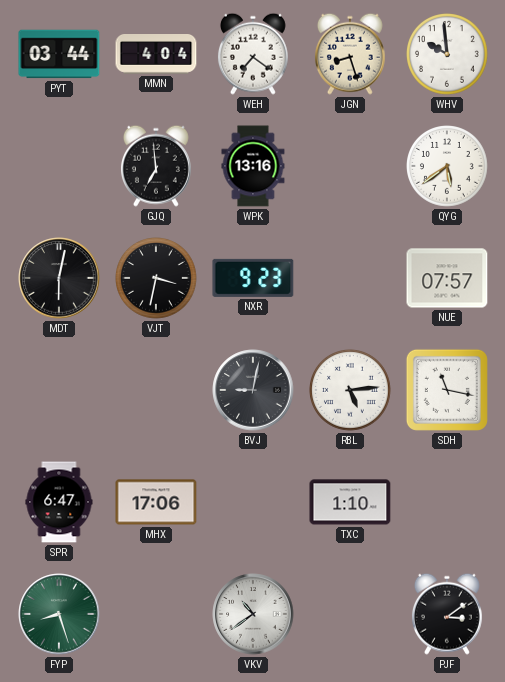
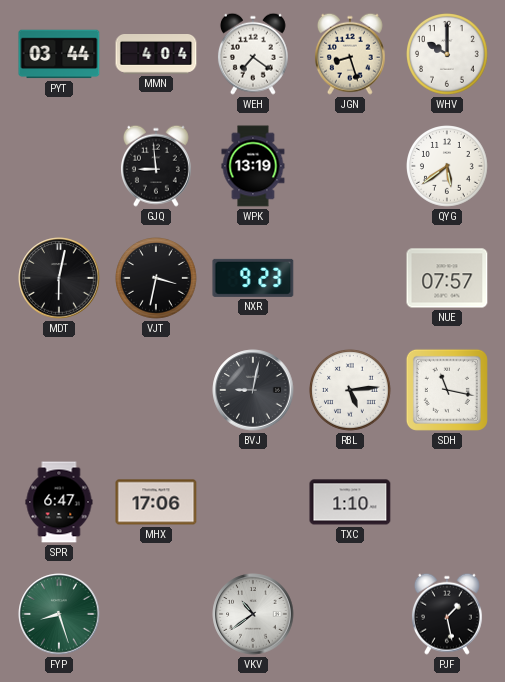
WHV: 9:59 -> 10:00 (448, 55)
GJQ: 6:59 -> 8:59 (156, 166)
WPK: 13:16 -> 13:19 (253, 166)
PJF: 3:09 -> 1:28 (447, 614)
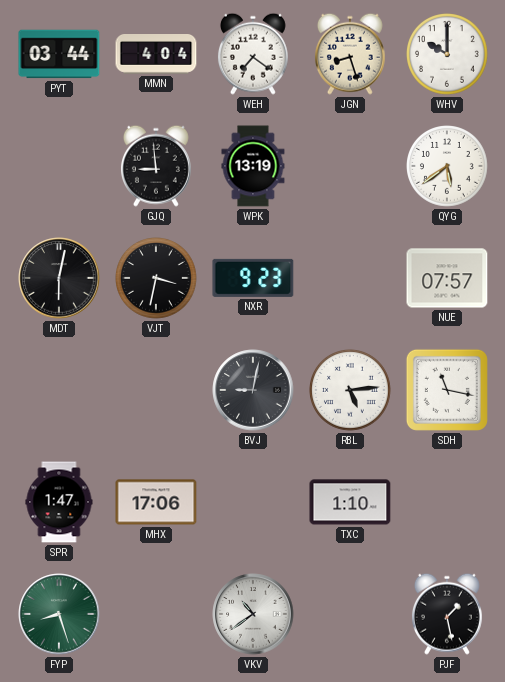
SPR: 6:47 -> 1:47 (59, 502)
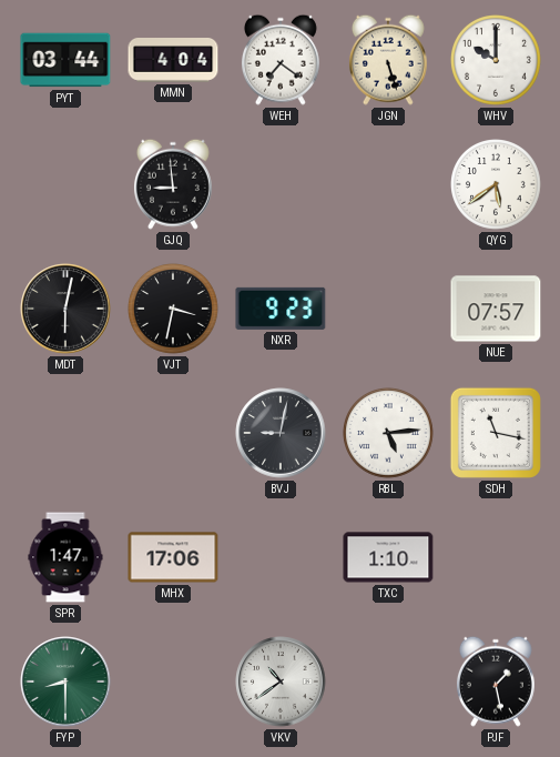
JGN: 8:27 -> 5:27 (388, 60)
WPK: 13:19 -> none (253, 166)
FYP: 8:27 -> 8:30 (65, 682)
